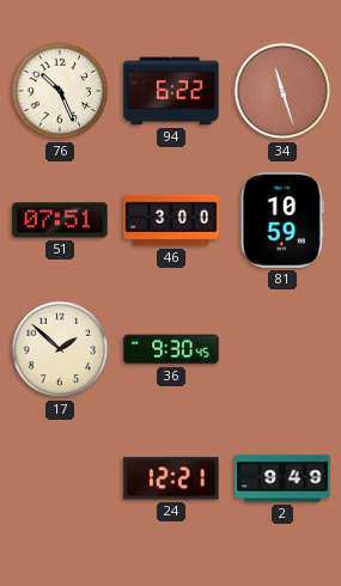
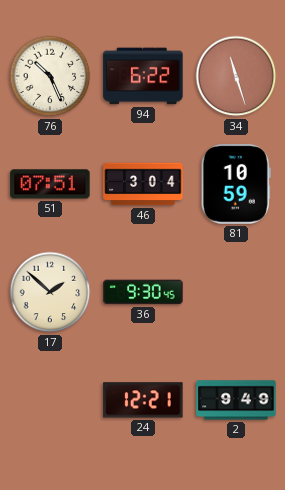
46: 3:00 -> 3:04 (143, 184)
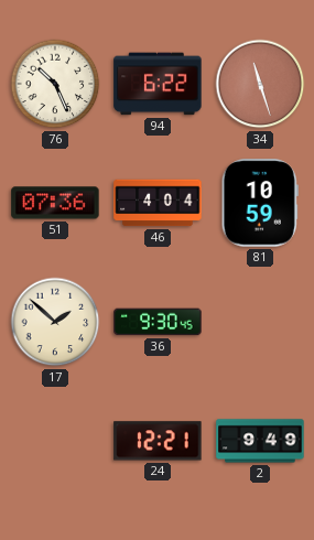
51: 07:51 -> 07:36 (55, 203)
46: 3:04 -> 4:04 (158, 203)
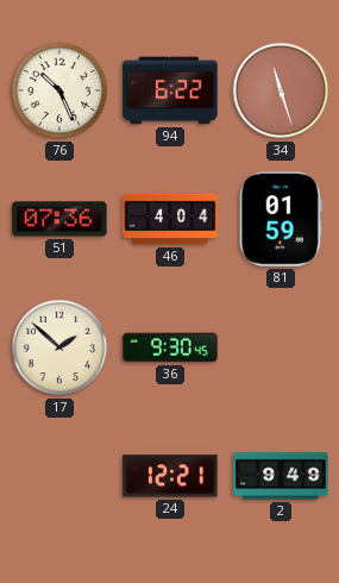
81: 10:59 -> 01:59 (281, 219)
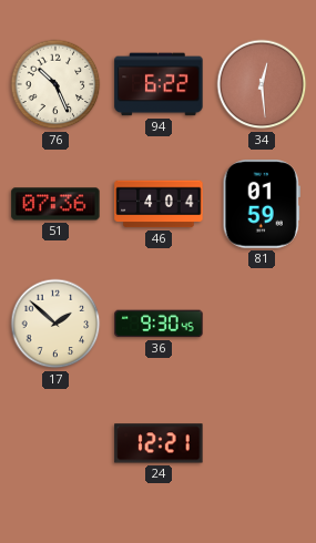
34: 11:27 -> 12:29 (262, 84)
2: 9:49 -> none (281, 476)
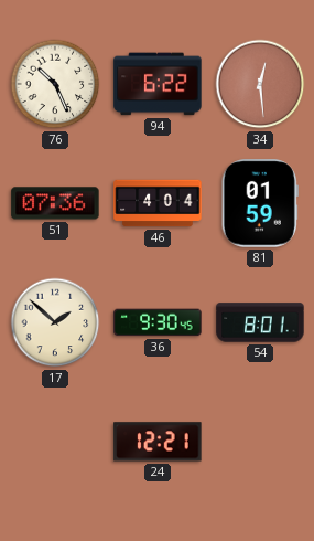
54: none -> 8:01 (260, 322)
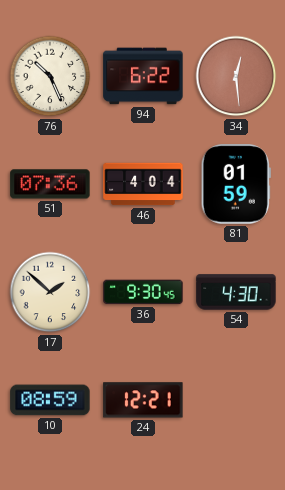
54: 8:01 -> 4:30 (236, 292)
10: none -> 08:59 (50, 400)
